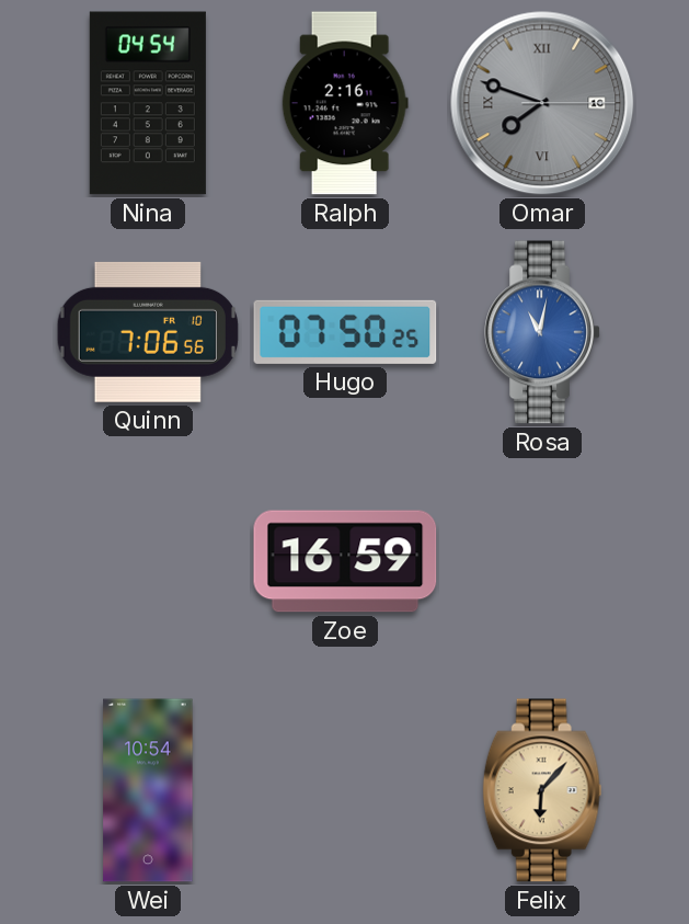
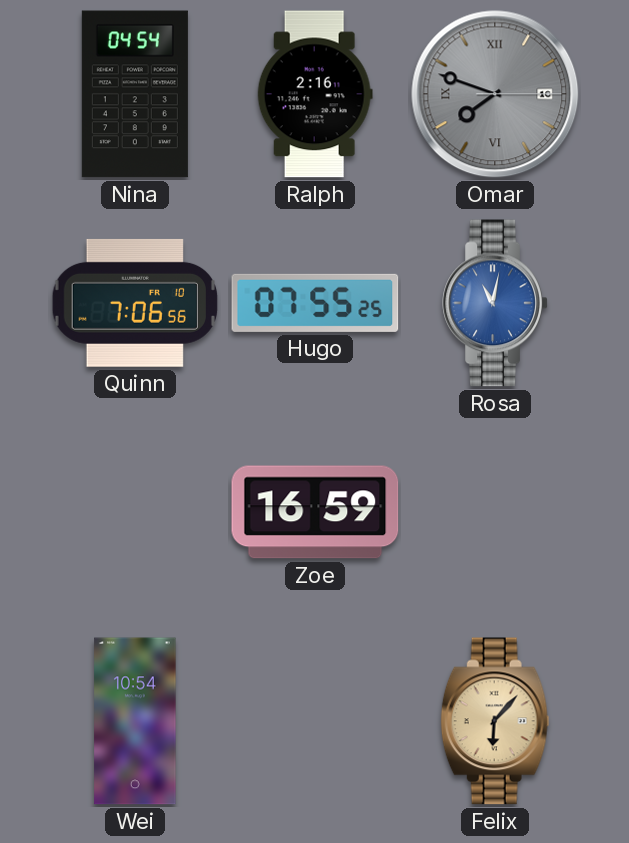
Hugo: 07:50 -> 07:55 (315, 303)
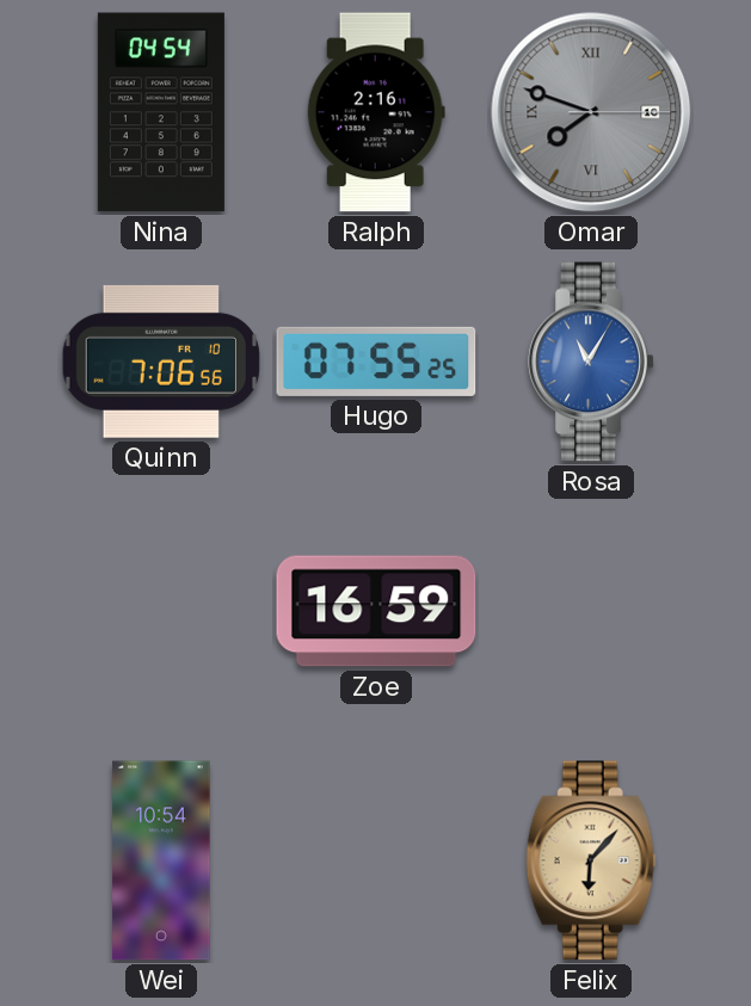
Rosa: 11:02 -> 11:05 (591, 362)
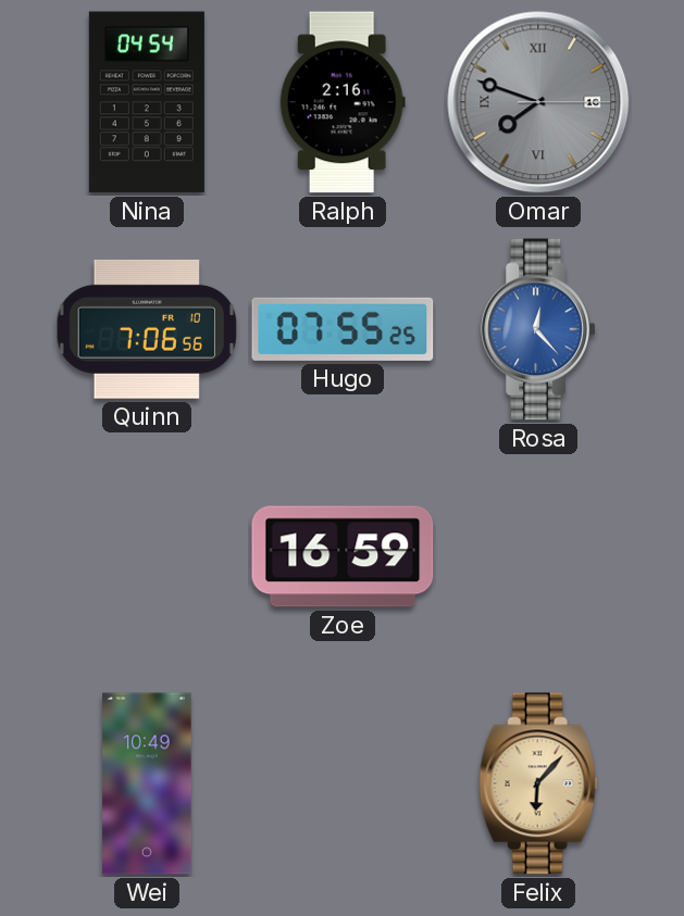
Rosa: 11:05 -> 12:23 (538, 329)
Wei: 10:54 -> 10:49 (147, 783)
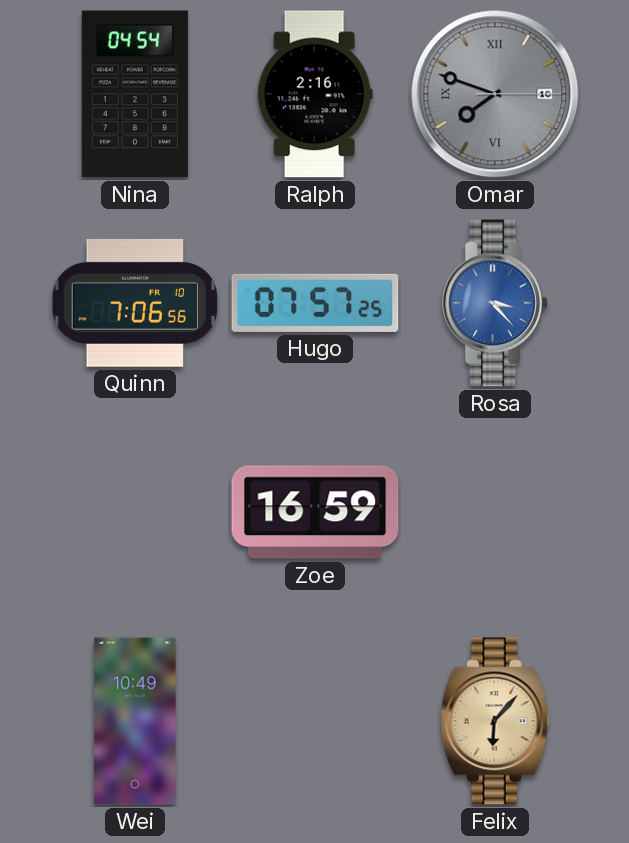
Hugo: 07:55 -> 07:57 (315, 303)
Rosa: 12:23 -> 3:23 (495, 303)
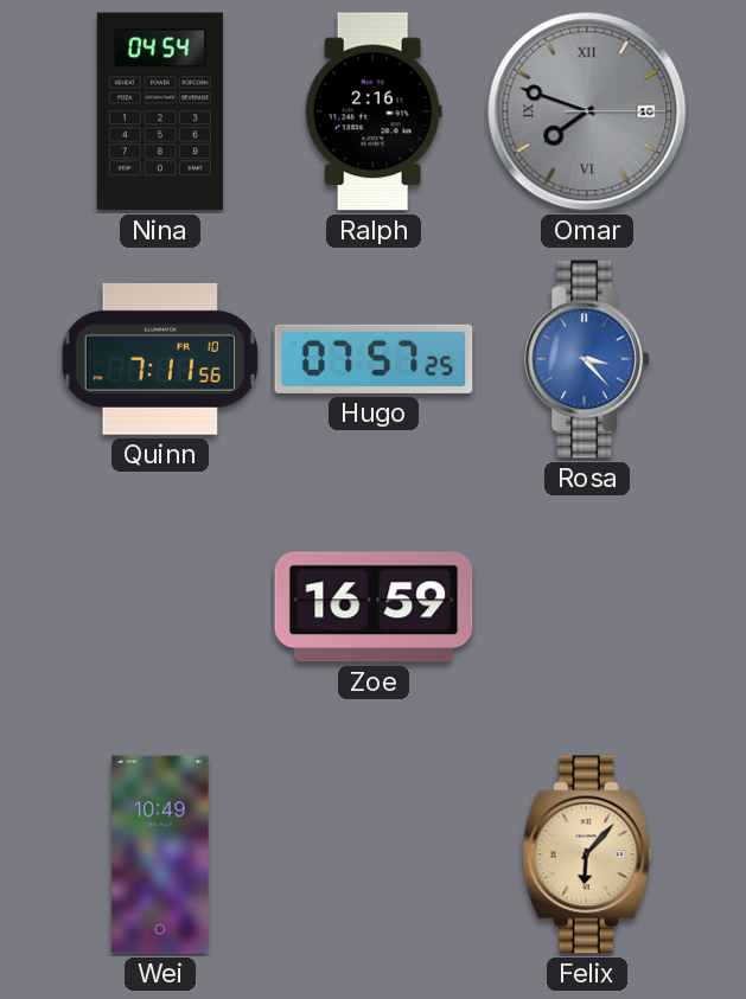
Quinn: 7:06 -> 7:11 (160, 359)
